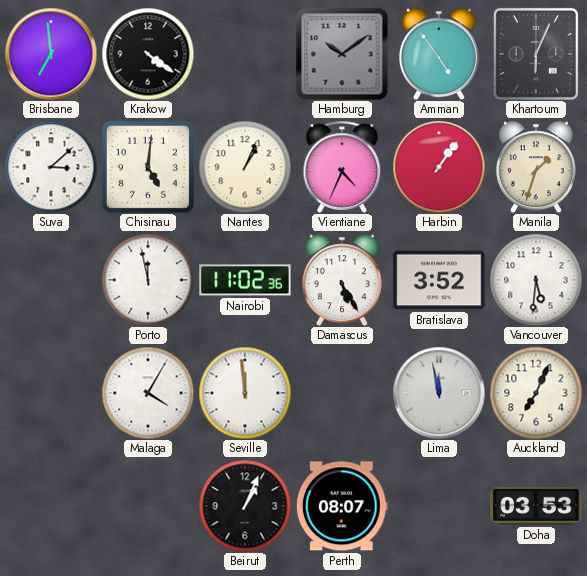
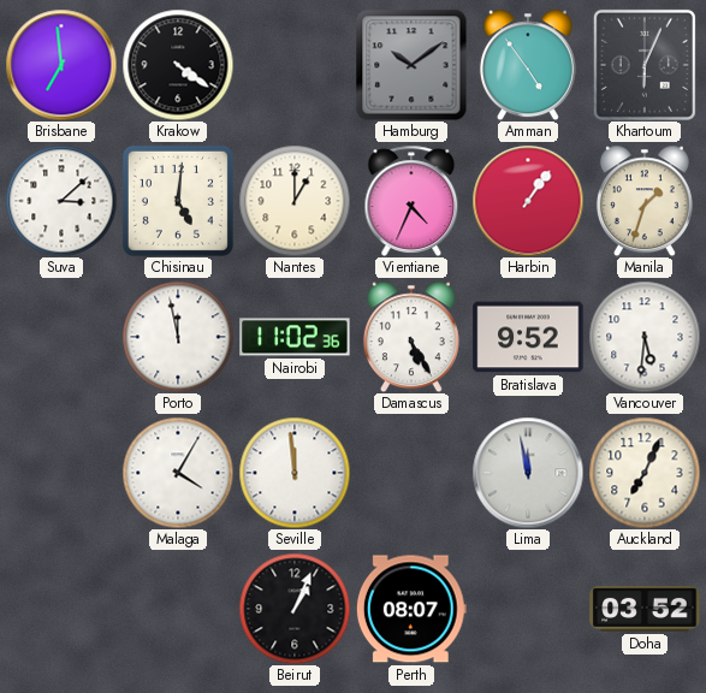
Nantes: 1:04 -> 1:00 (295, 201)
Bratislava: 3:52 -> 9:52 (528, 337)
Doha: 03:53 -> 03:52 (645, 609)
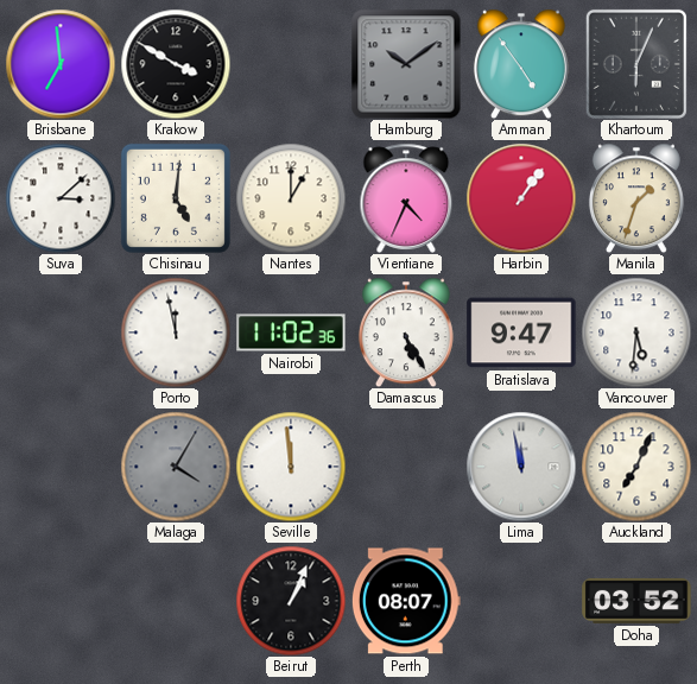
Krakow: 4:21 -> 3:50 (176, 64)
Bratislava: 9:52 -> 9:47 (521, 332)
Malaga dial: white -> grey (176, 467)
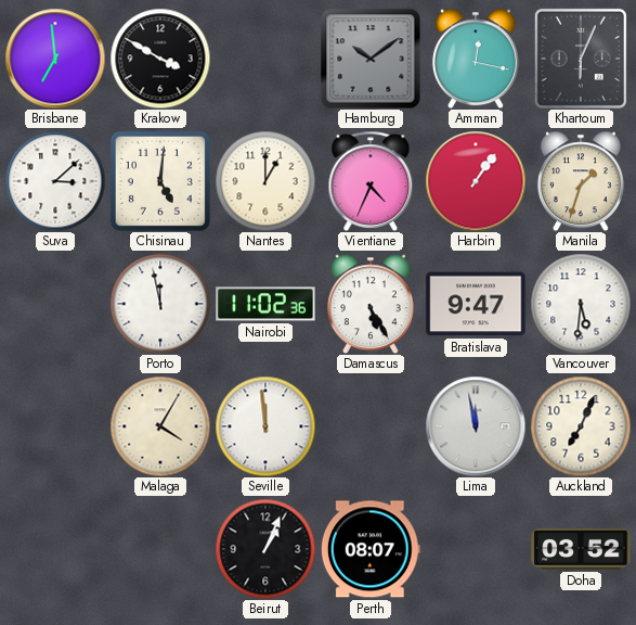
Amman: 4:54 -> 12:17 (476, 59)
Malaga dial: grey -> cream (160, 426)
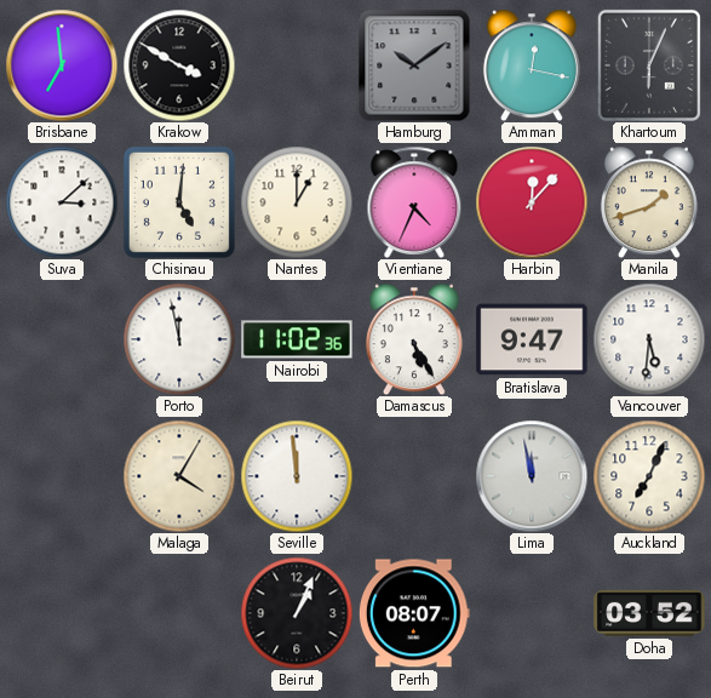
Harbin: 1:06 -> 12:07 (532, 202)
Manila: 1:33 -> 1:42 (649, 202)
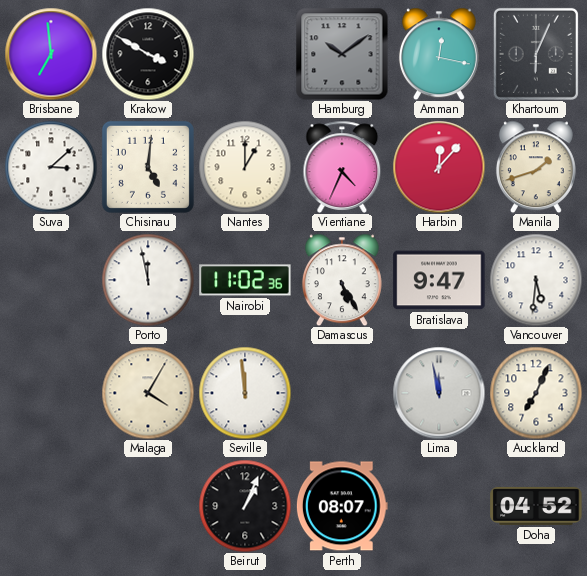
Doha: 03:52 -> 04:52 (536, 506)
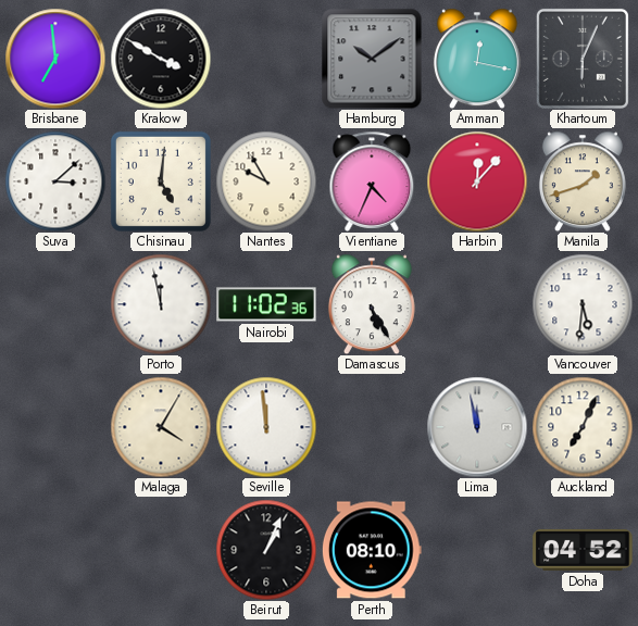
Nantes: 1:00 -> 9:55 (266, 181)
Bratislava: 9:47 -> none (439, 280)
Perth: 08:07 -> 08:10 (372, 550)
